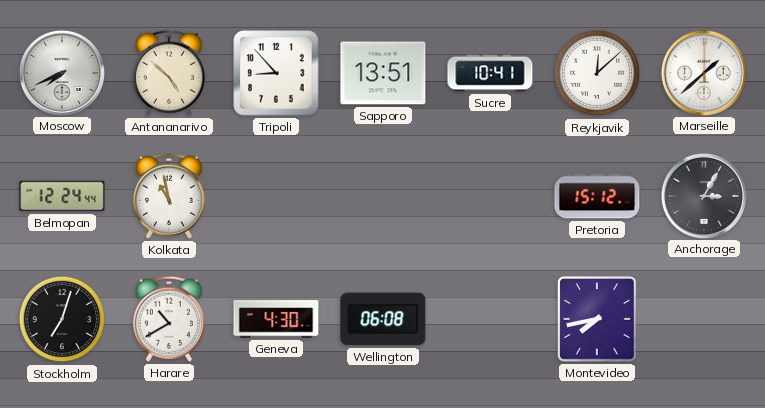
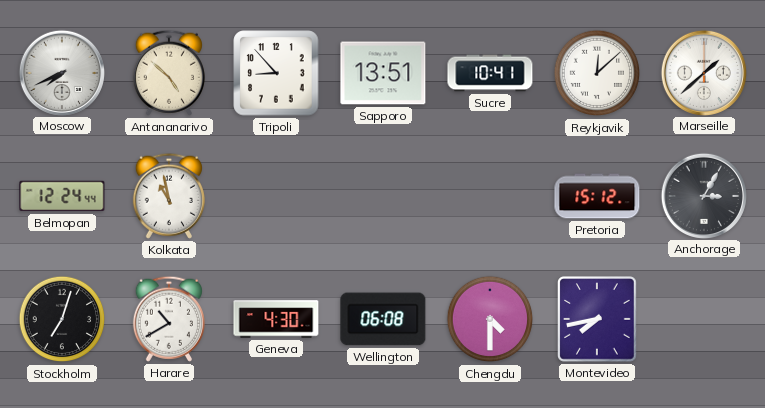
Chengdu: none -> 4:30 (490, 319)
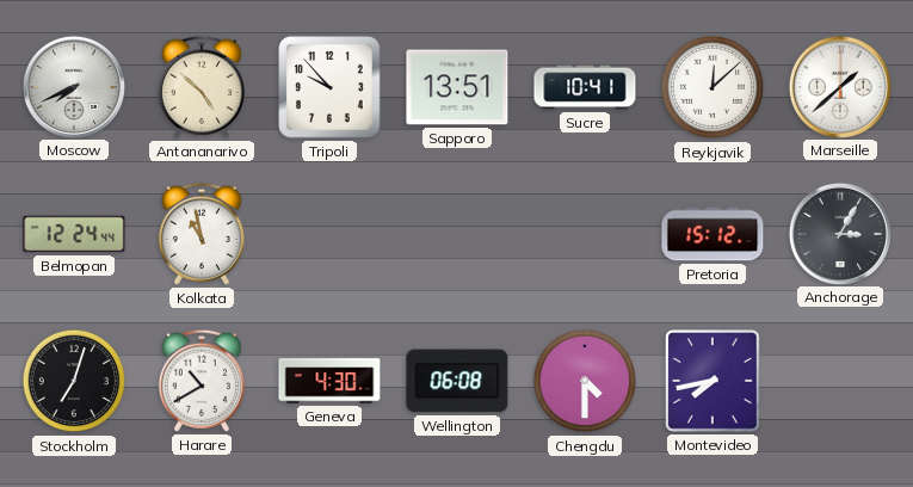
Tripoli: 8:53 -> 9:53 (329, 87)
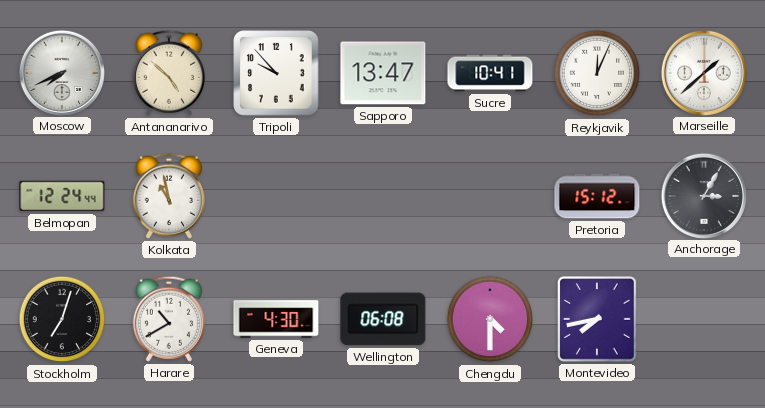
Sapporo: 13:51 -> 13:47 (383, 73)
Reykjavik: 12:08 -> 12:04 (597, 73)
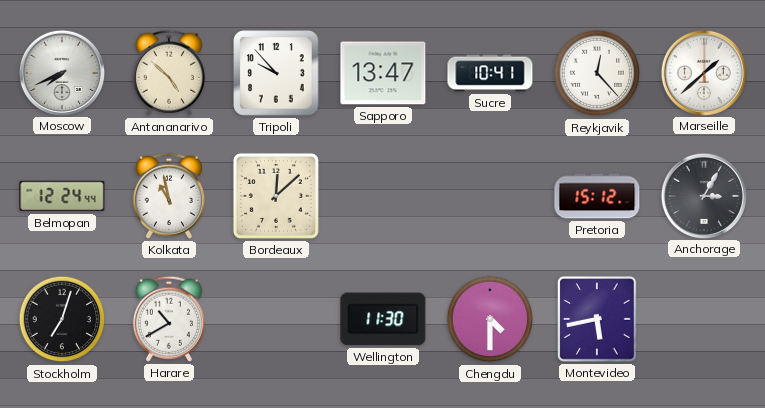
Reykjavik: 12:04 -> 12:23 (597, 73)
Bordeaux: none -> 12:08 (276, 196)
Geneva: 4:30 -> none (276, 319)
Wellington: 06:08 -> 11:30 (383, 319)
Montevideo: 7:43 -> 5:43 (597, 319)
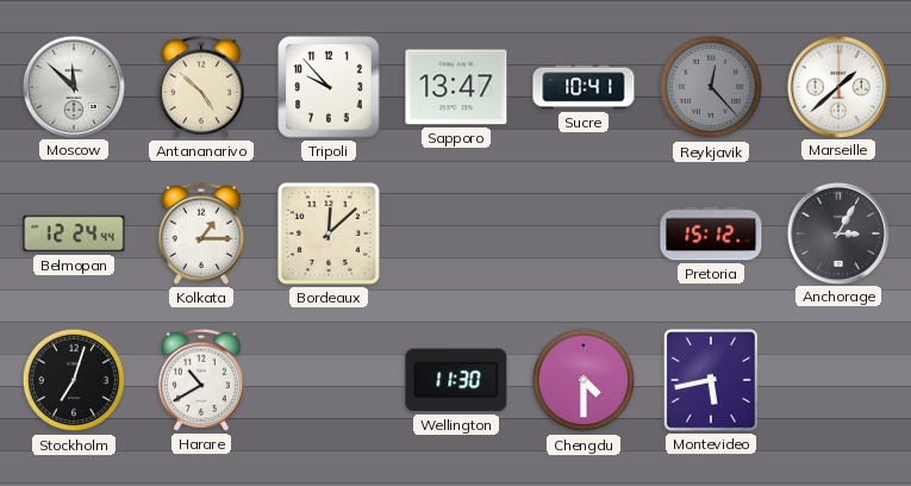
Moscow: 7:41 -> 11:52 (73, 86)
Reykjavik dial: white -> grey (711, 87)
Kolkata: 10:58 -> 1:15 (201, 233)
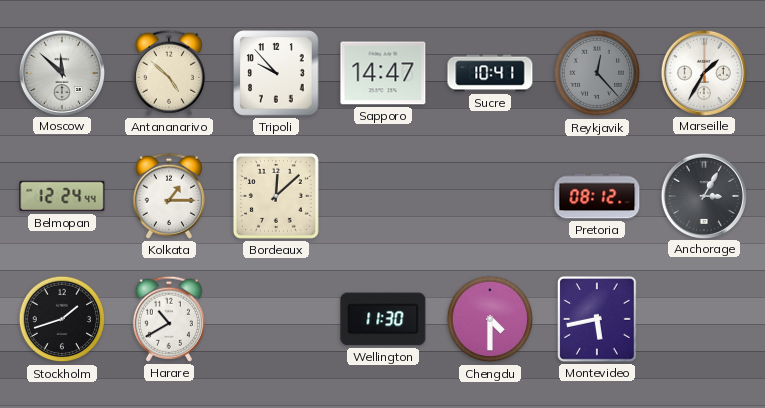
Sapporo: 13:47 -> 14:47 (383, 73)
Marseille: 1:38 -> 1:35 (703, 72)
Pretoria: 15:12 -> 08:12 (597, 196)
Stockholm: 7:03 -> 1:42 (62, 319)
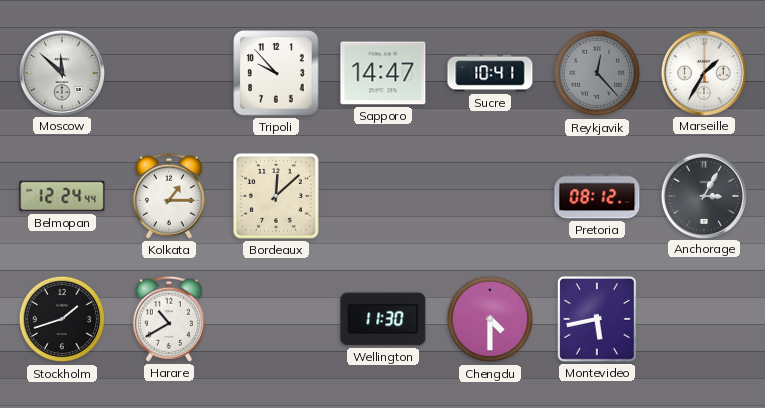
Antananarivo: 4:52 -> none (169, 73)
